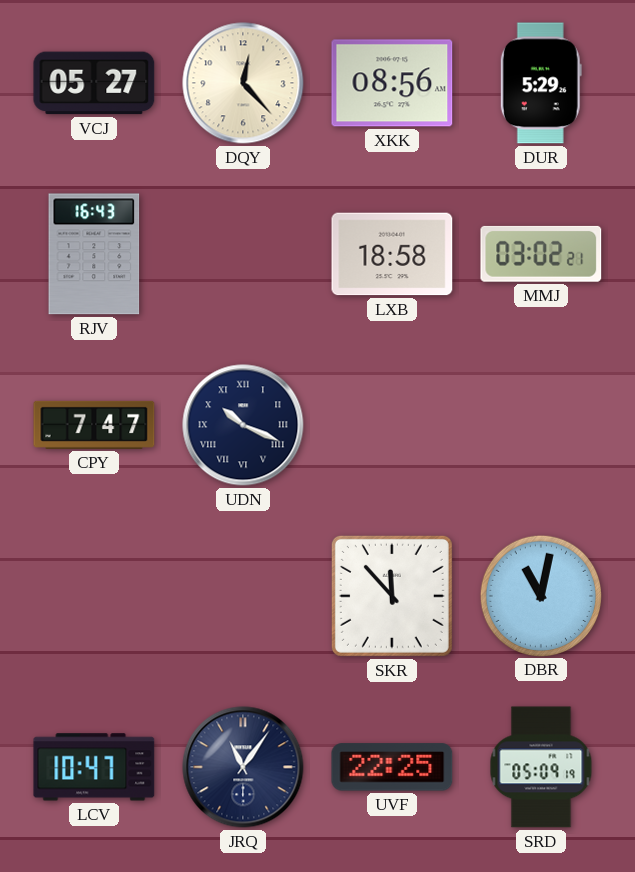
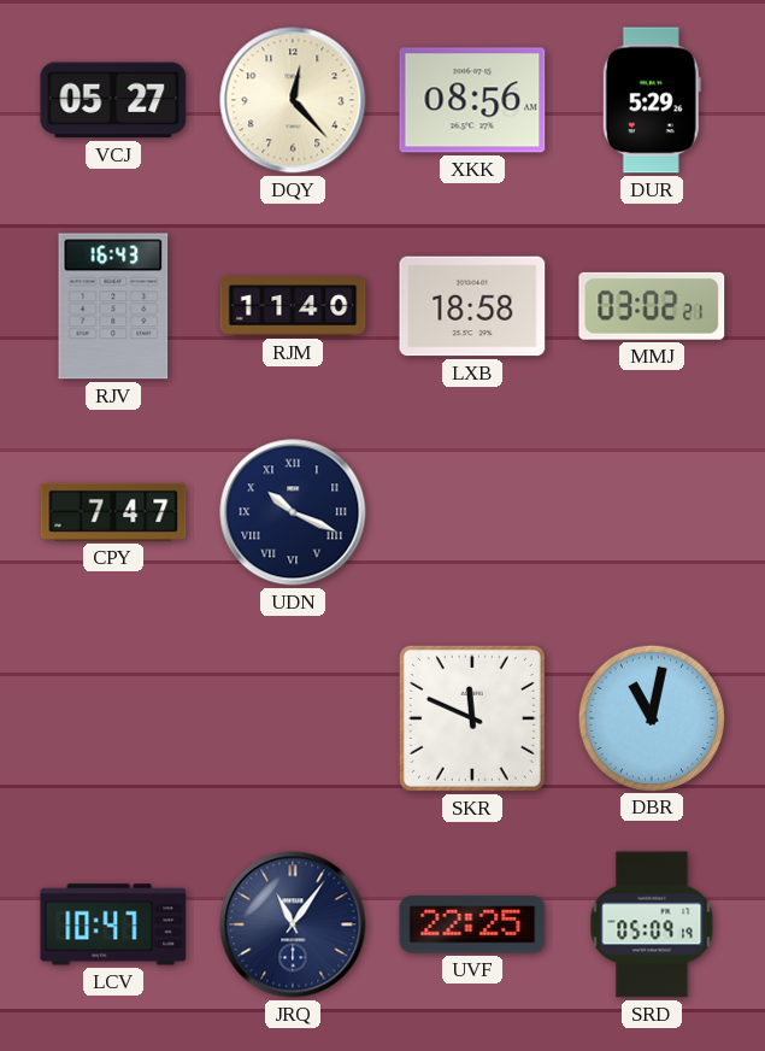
RJM: none -> 11:40 (293, 306)
SKR: 11:53 -> 11:49 (472, 718)
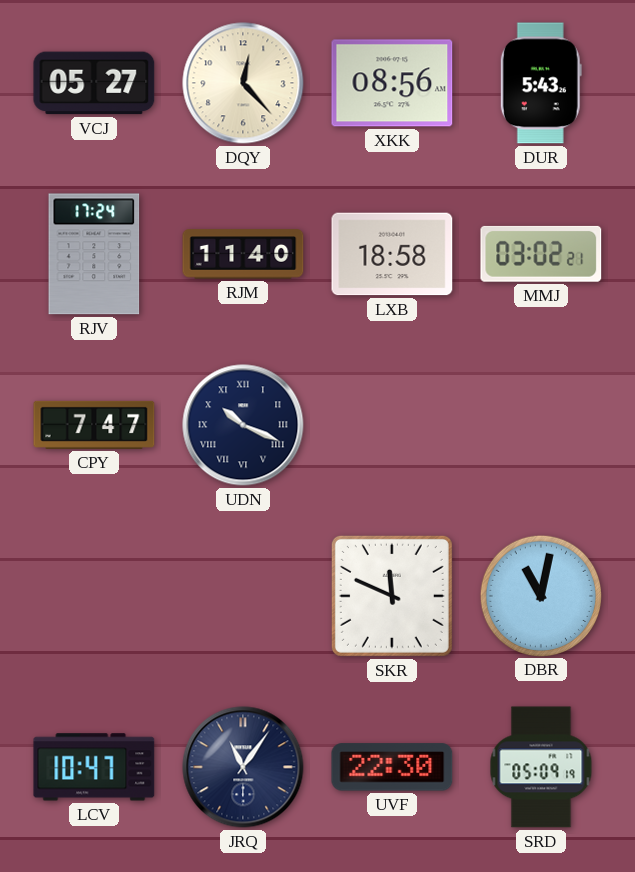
DUR: 5:29 -> 5:43 (541, 83)
RJV: 16:43 -> 17:24 (94, 254)
UVF: 22:25 -> 22:30 (392, 767)
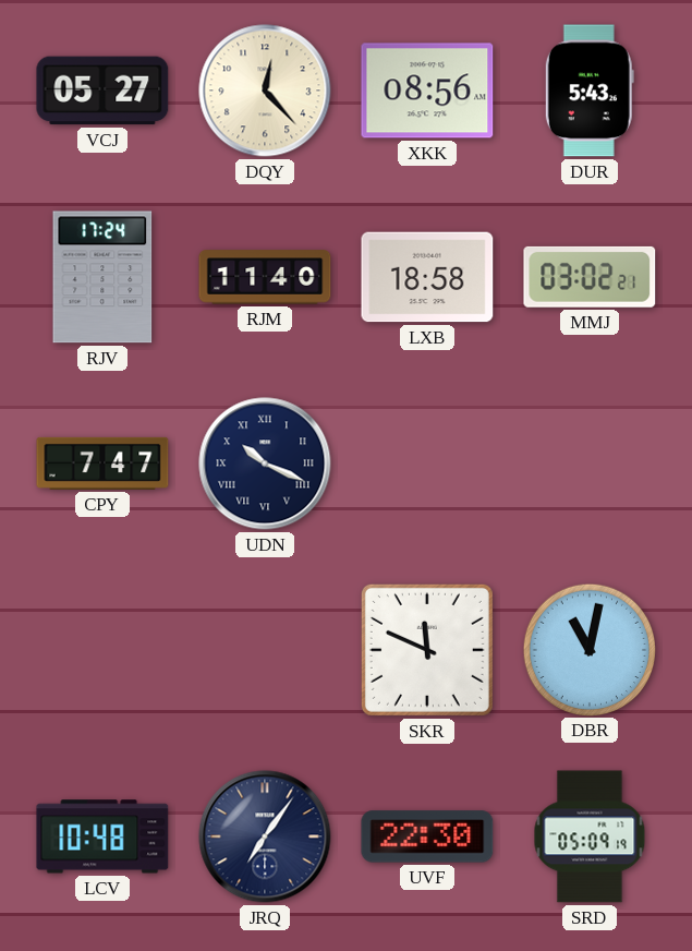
LCV: 10:47 -> 10:48 (102, 836)
JRQ: 11:06 -> 7:06 (265, 836)
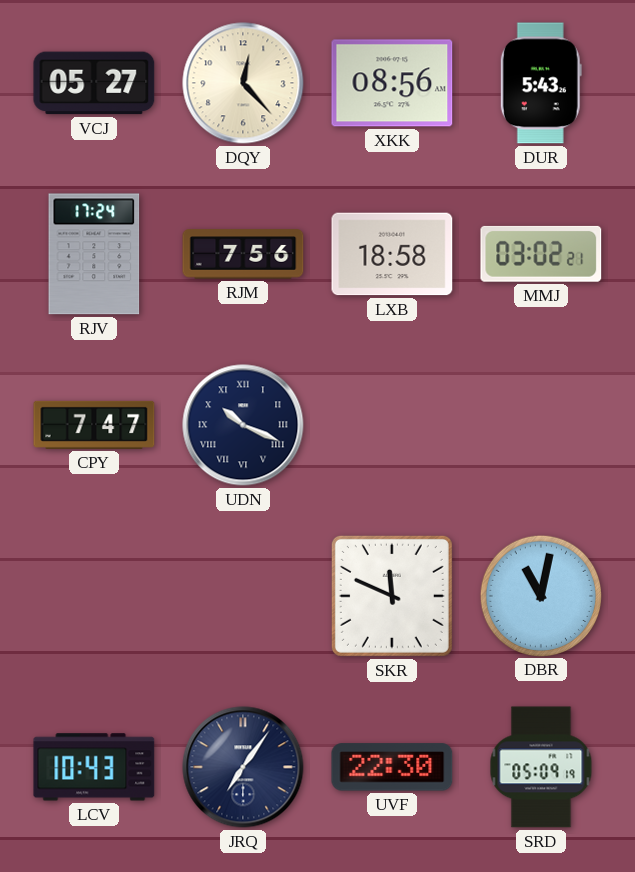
RJM: 11:40 -> 7:56 (243, 254)
LCV: 10:48 -> 10:43 (94, 767)
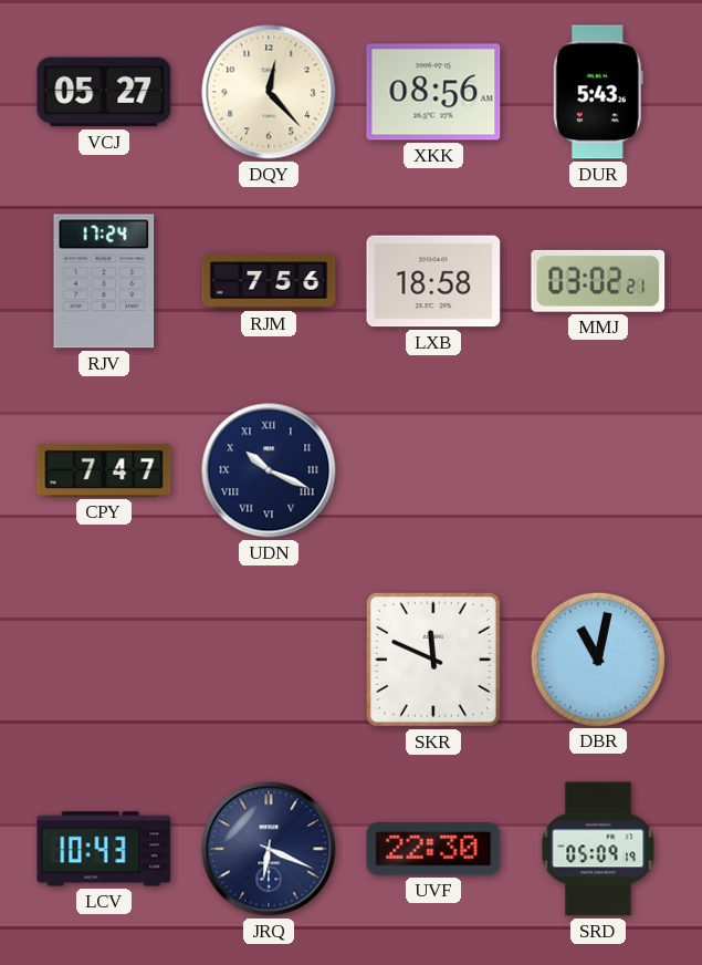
JRQ: 7:06 -> 6:19 (269, 849)
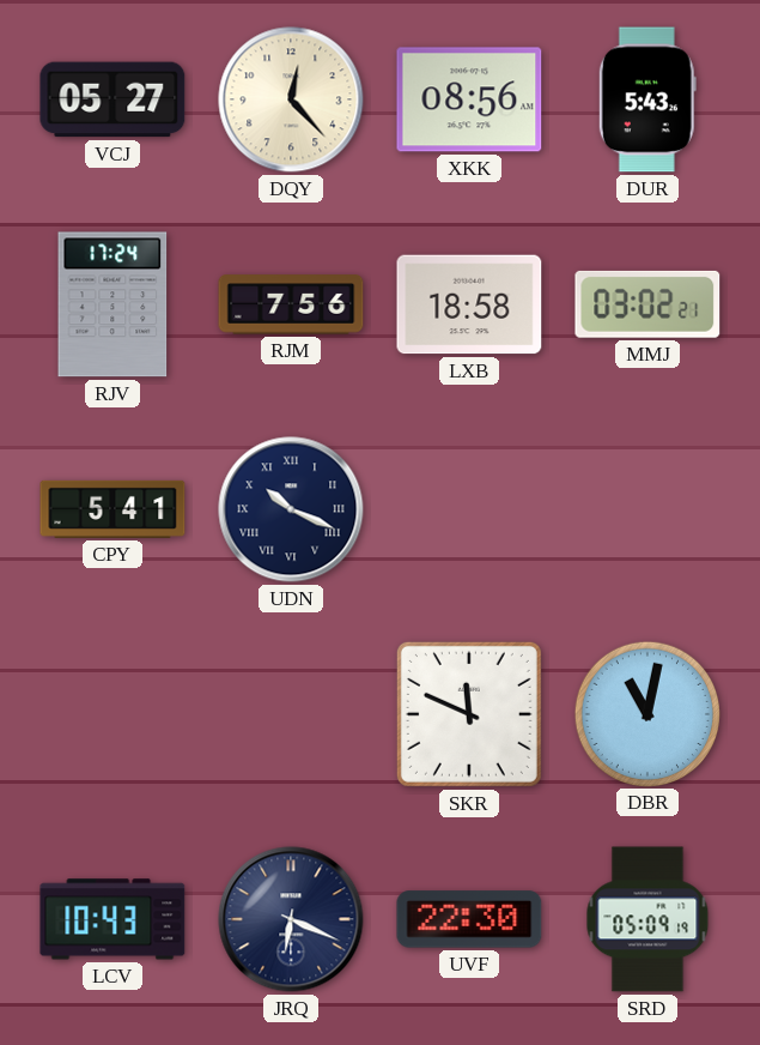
CPY: 7:47 -> 5:41 (113, 509)
